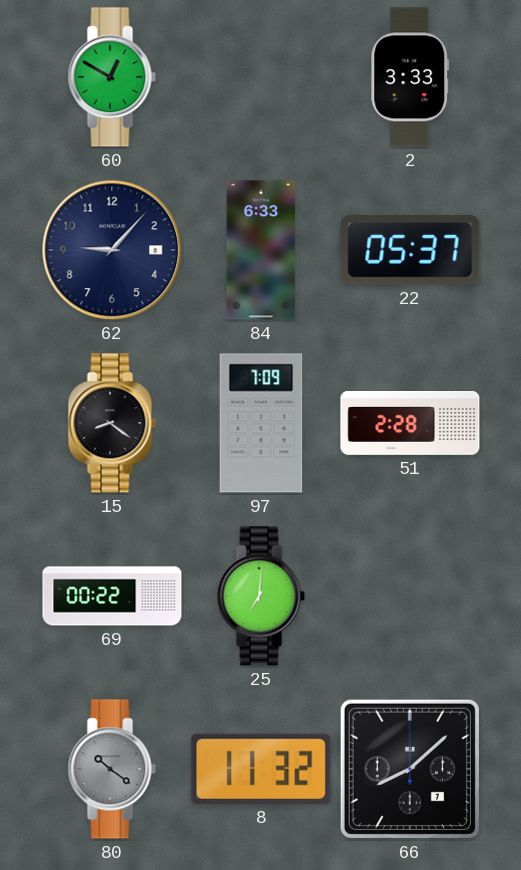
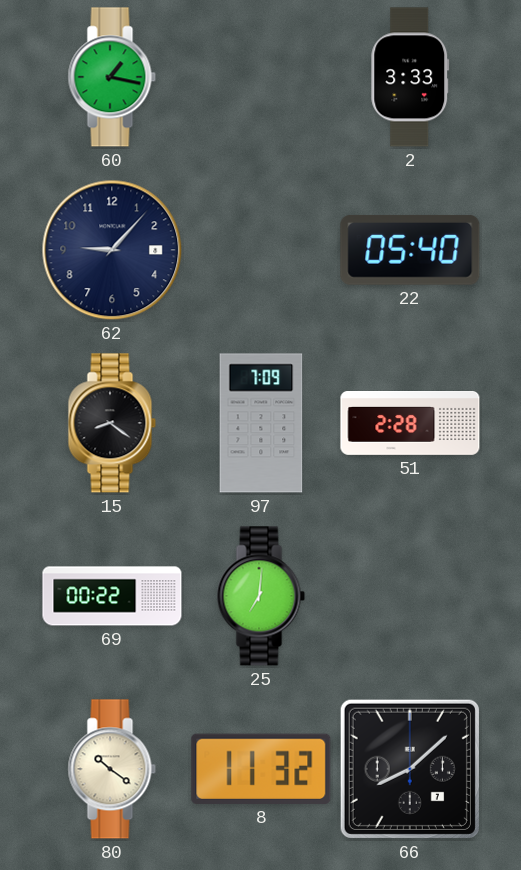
60: 12:50 -> 1:17 (112, 77)
84: 6:33 -> none (261, 250)
22: 05:37 -> 05:40 (410, 250)
80 dial: grey -> cream (112, 769)
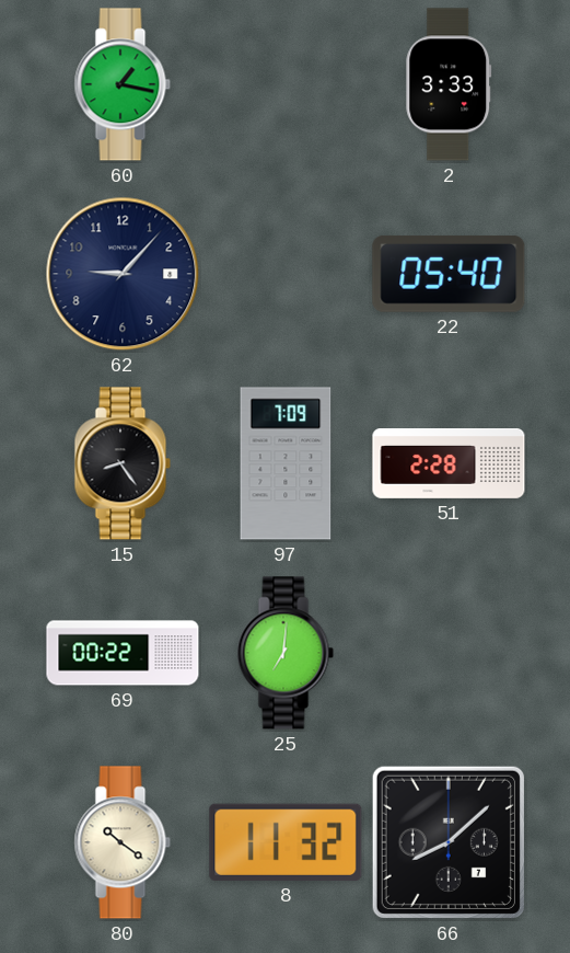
15: 8:21 -> 8:24 (123, 463)
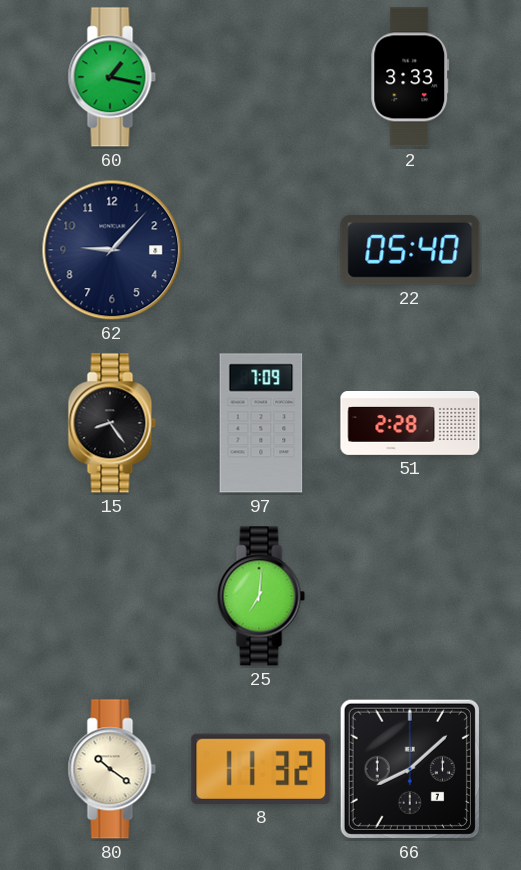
69: 00:22 -> none (123, 653)
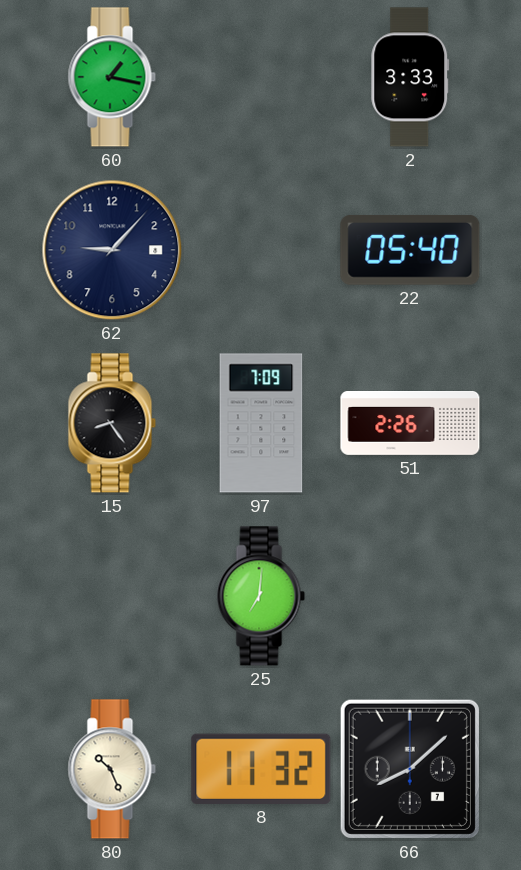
51: 2:28 -> 2:26 (410, 424)
80: 10:21 -> 10:26 (112, 769)
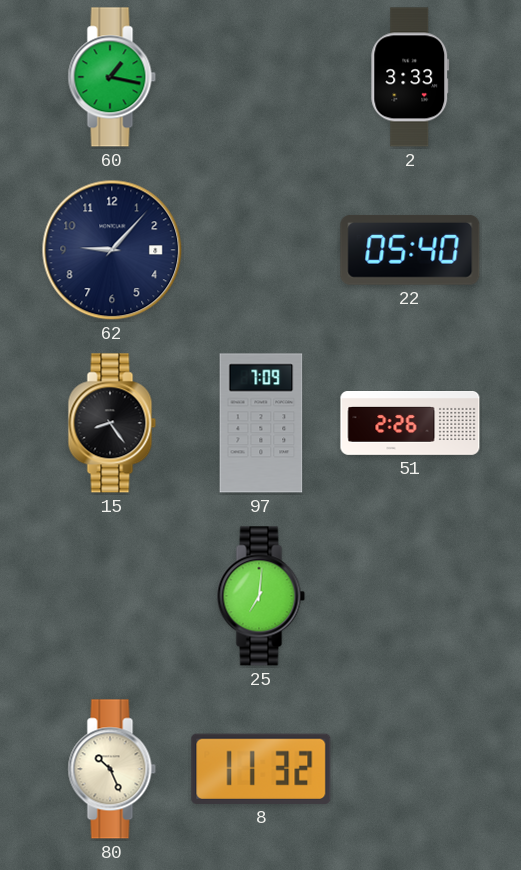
66: 8:08 -> none (410, 769)
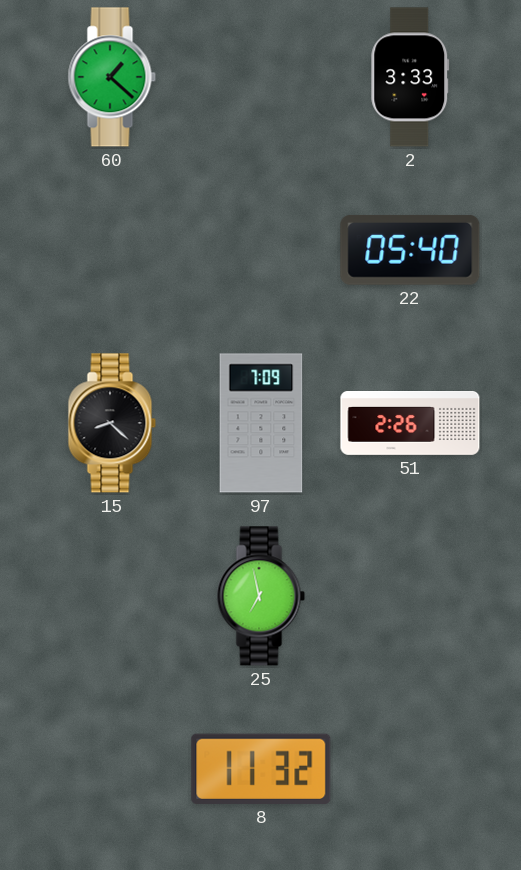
60: 1:17 -> 1:22 (112, 77)
62: 9:07 -> none (112, 250)
15: 8:24 -> 8:22 (112, 423)
25: 7:01 -> 6:58 (261, 596)
80: 10:26 -> none (112, 769)
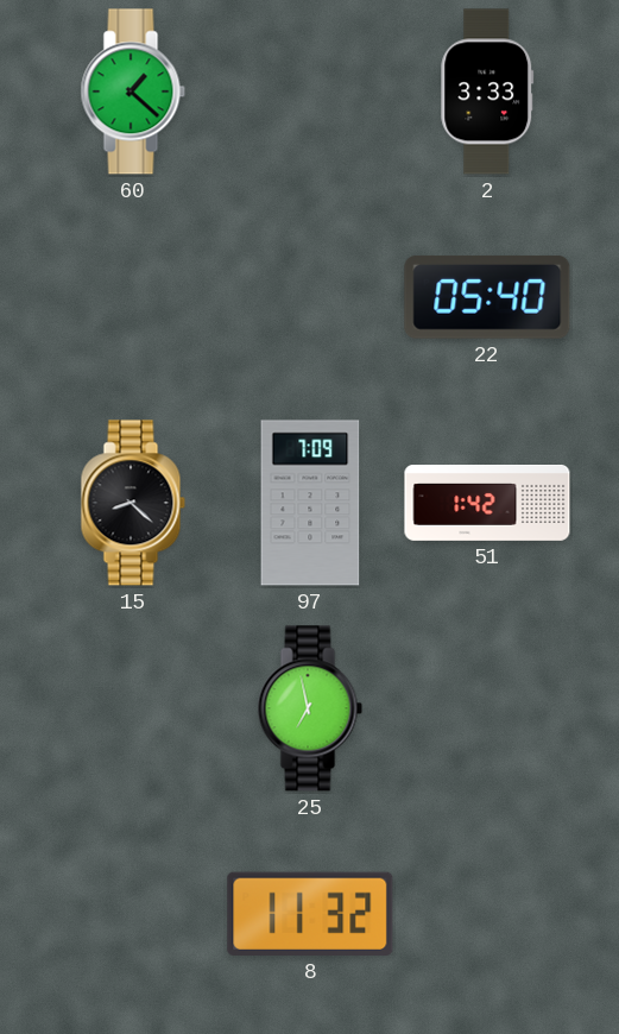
51: 2:26 -> 1:42 (487, 504)
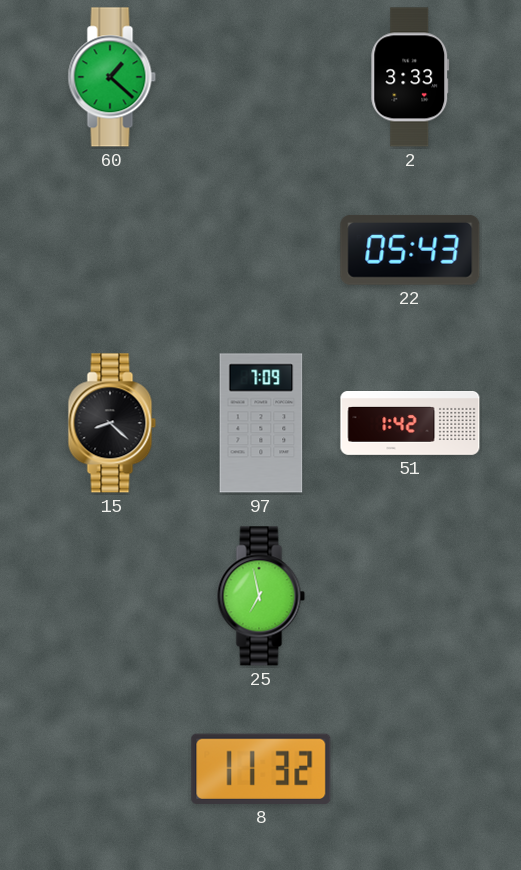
22: 05:40 -> 05:43 (410, 250)
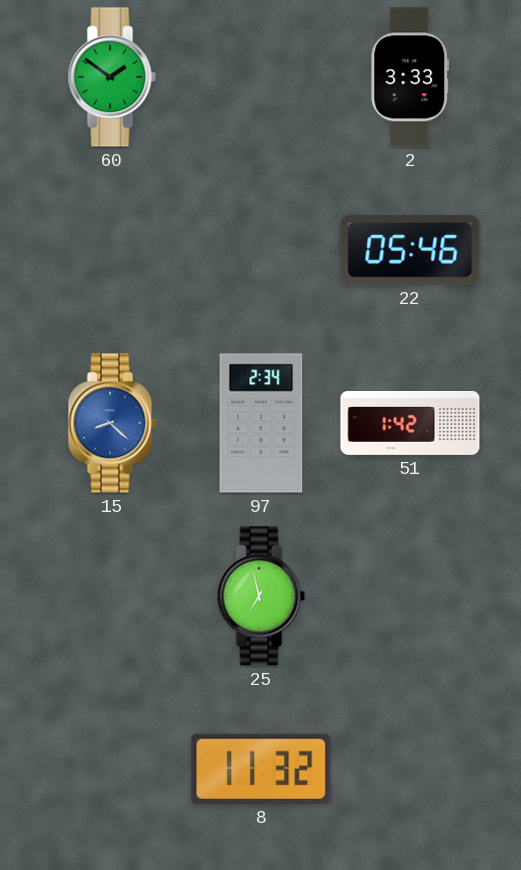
60: 1:22 -> 1:51 (112, 77)
22: 05:43 -> 05:46 (410, 250)
15 dial: black -> blue (112, 423)
97: 7:09 -> 2:34 (261, 423)
